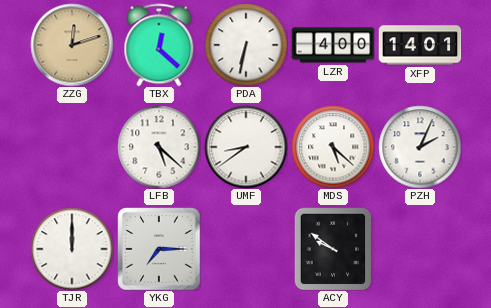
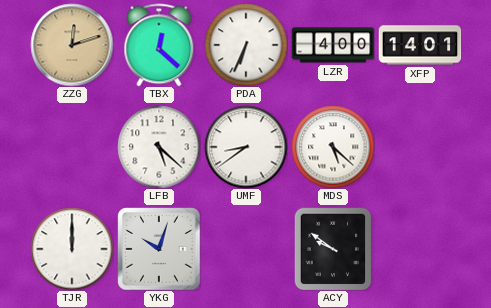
PDA: 6:32 -> 6:34 (246, 45)
PZH: 2:04 -> none (420, 147)
YKG: 7:15 -> 10:03 (159, 249)
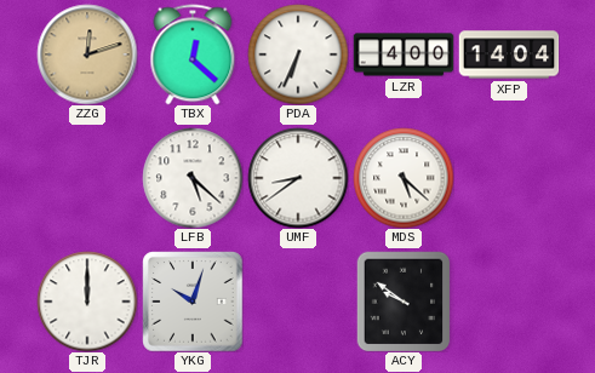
XFP: 14:01 -> 14:04 (509, 54)
